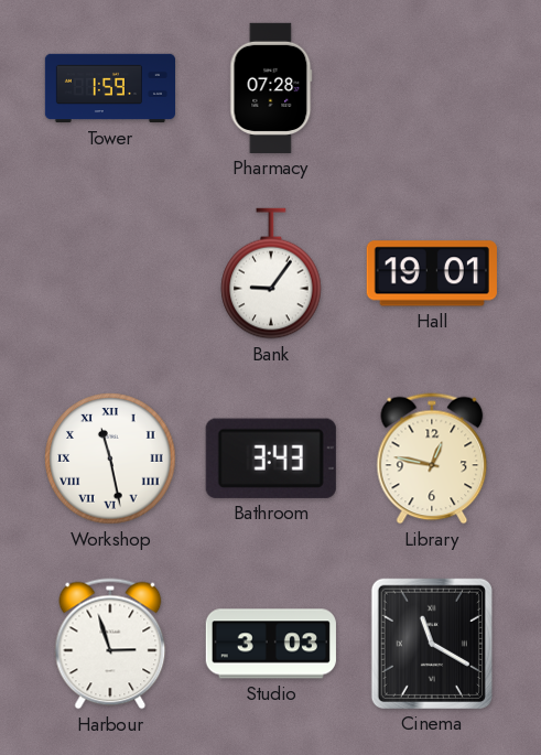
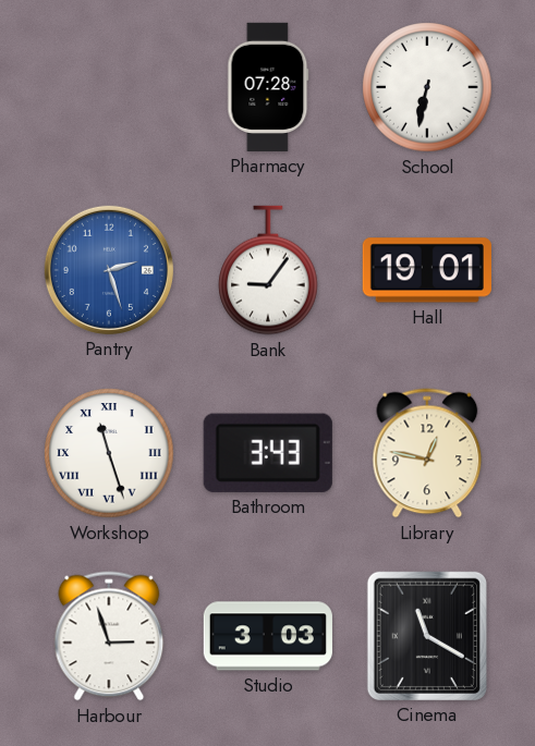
Tower: 1:59 -> none (109, 88)
School: none -> 6:32 (427, 87)
Pantry: none -> 2:27 (109, 270)
Workshop: 11:28 -> 11:27 (109, 453)
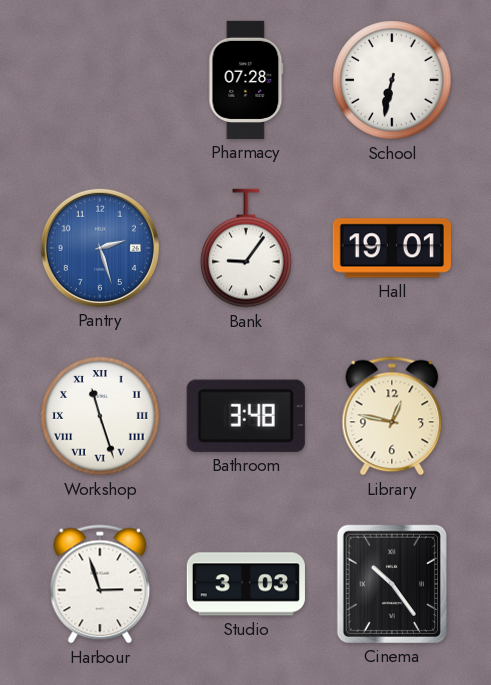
Bathroom: 3:43 -> 3:48 (246, 416)
Cinema: 11:20 -> 10:24 (392, 584)
